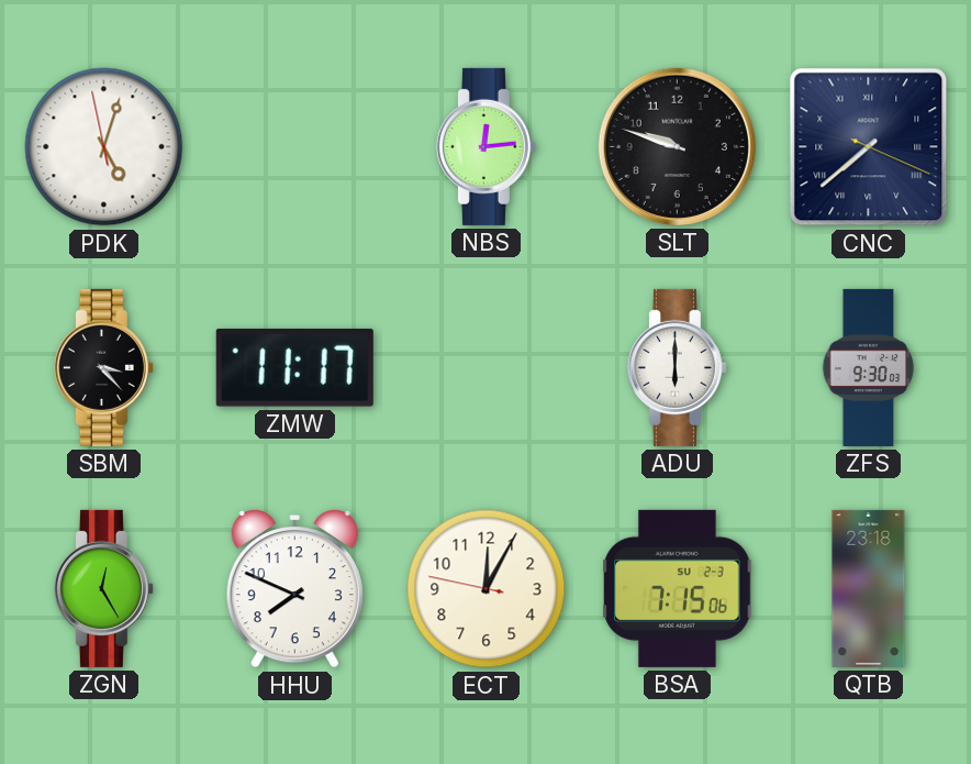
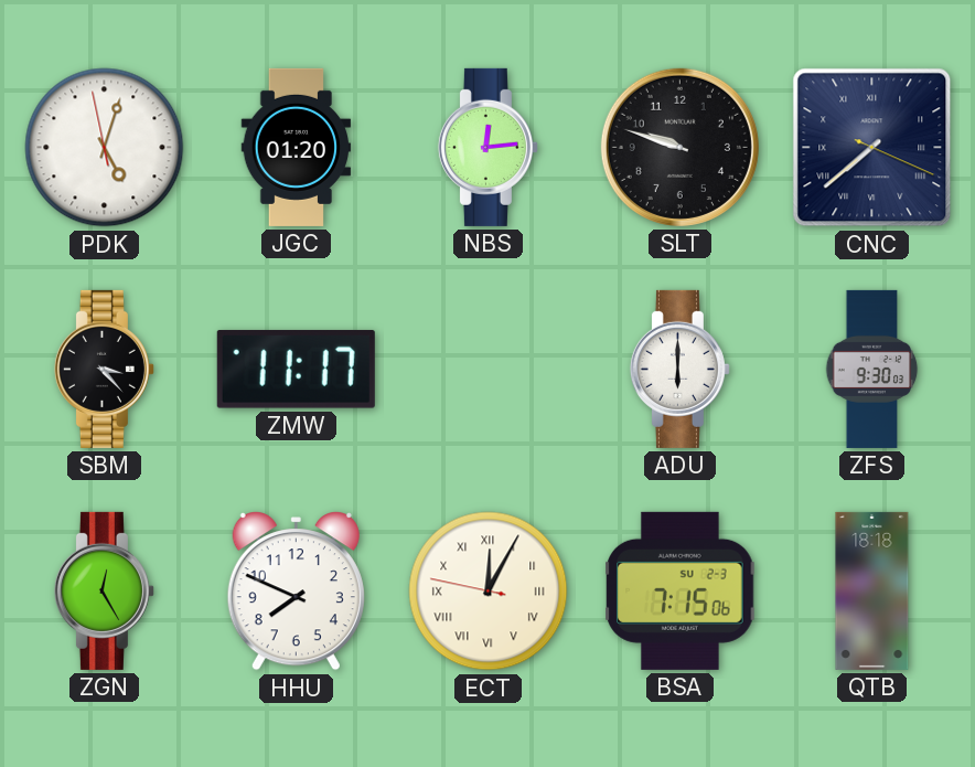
JGC: none -> 01:20 (297, 147)
ECT numerals: Arabic -> Roman (489, 592)
QTB: 23:18 -> 18:18 (872, 590)
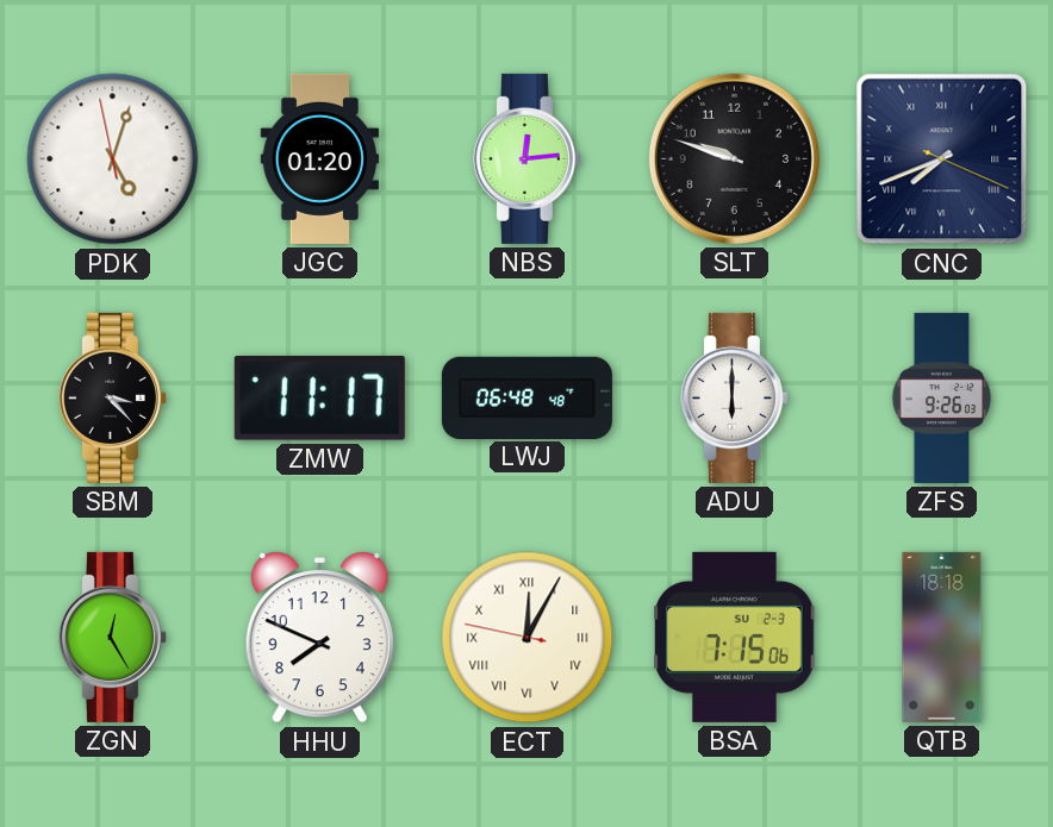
CNC: 7:38 -> 7:41 (942, 159)
LWJ: none -> 06:48 (526, 397)
ZFS: 9:30 -> 9:26 (942, 397)
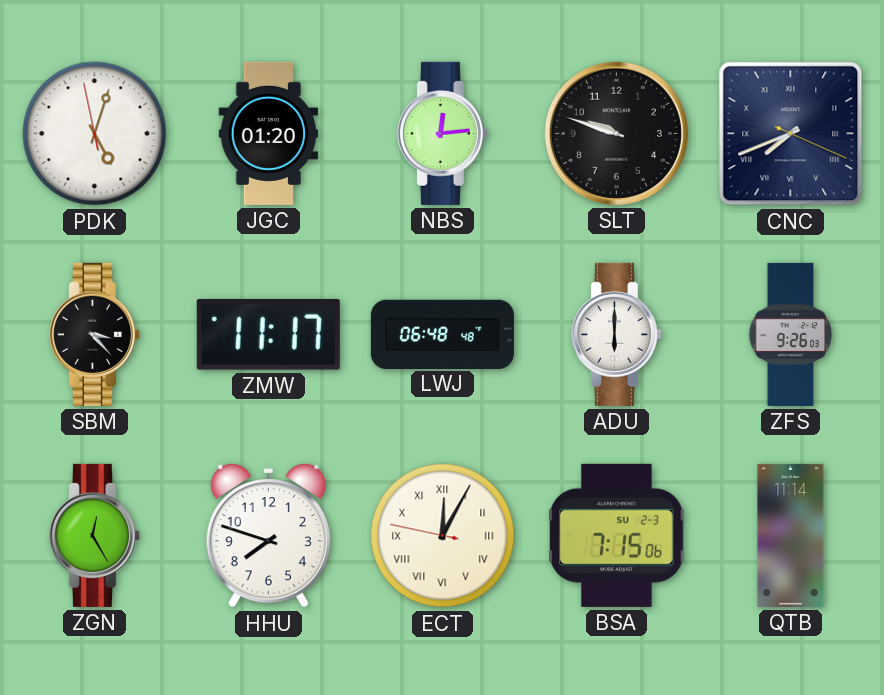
HHU: 7:49 -> 7:48 (268, 536)
QTB: 18:18 -> 11:14 (791, 535)
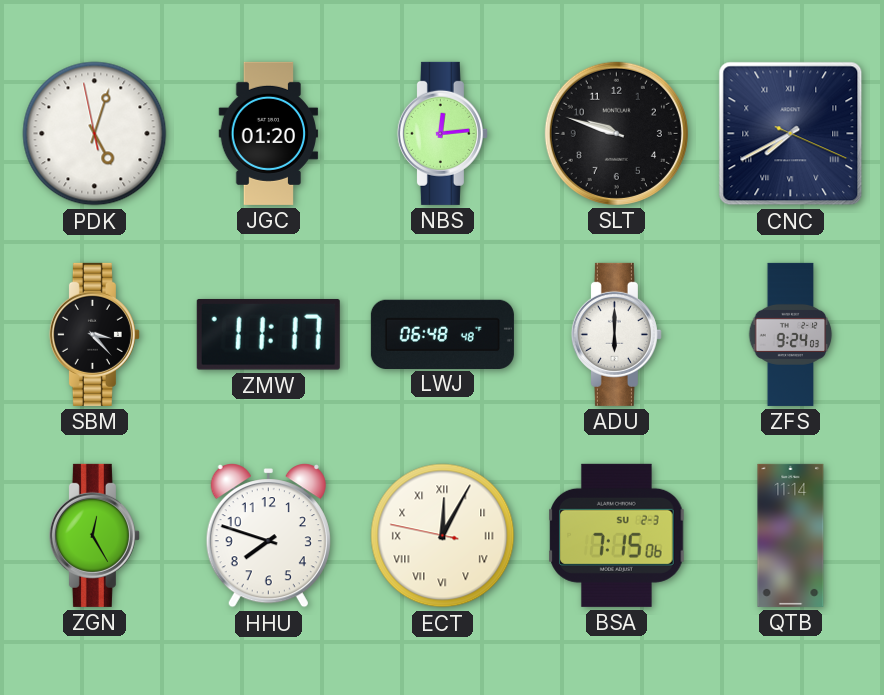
CNC: 7:41 -> 7:40 (791, 134)
ZFS: 9:26 -> 9:24 (791, 334)
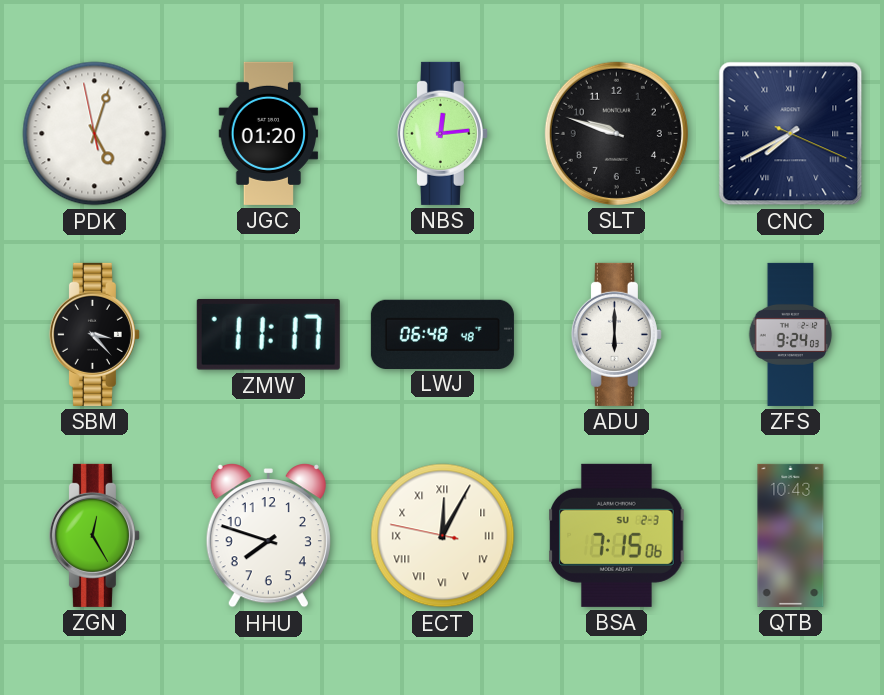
QTB: 11:14 -> 10:43 (791, 535)
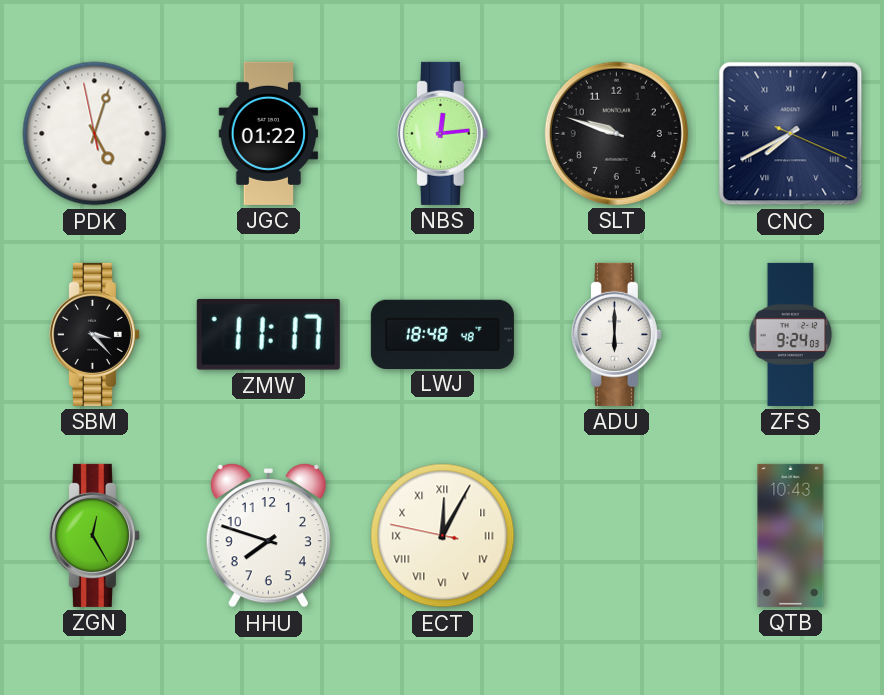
JGC: 01:20 -> 01:22 (269, 133)
LWJ: 06:48 -> 18:48 (442, 334)
BSA: 7:15 -> none (617, 535)
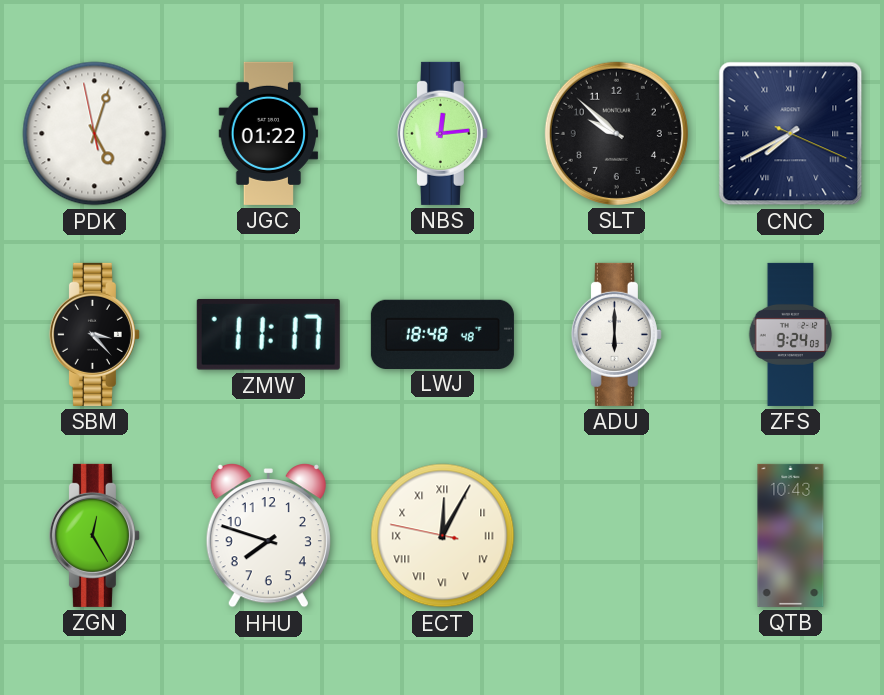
SLT: 9:48 -> 9:52 (616, 133)
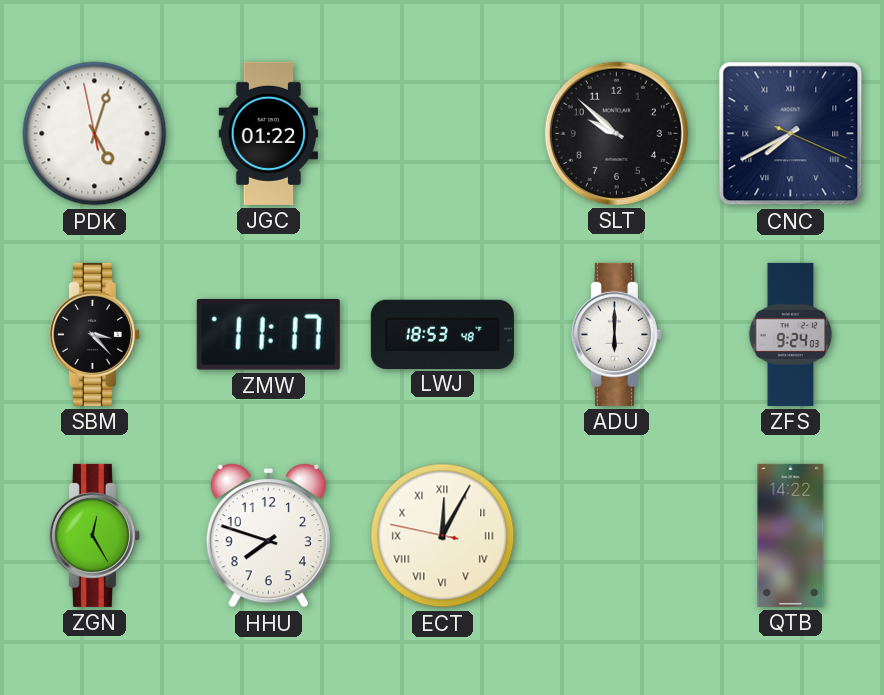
NBS: 12:14 -> none (442, 133)
LWJ: 18:48 -> 18:53 (442, 334)
QTB: 10:43 -> 14:22 (791, 535)
